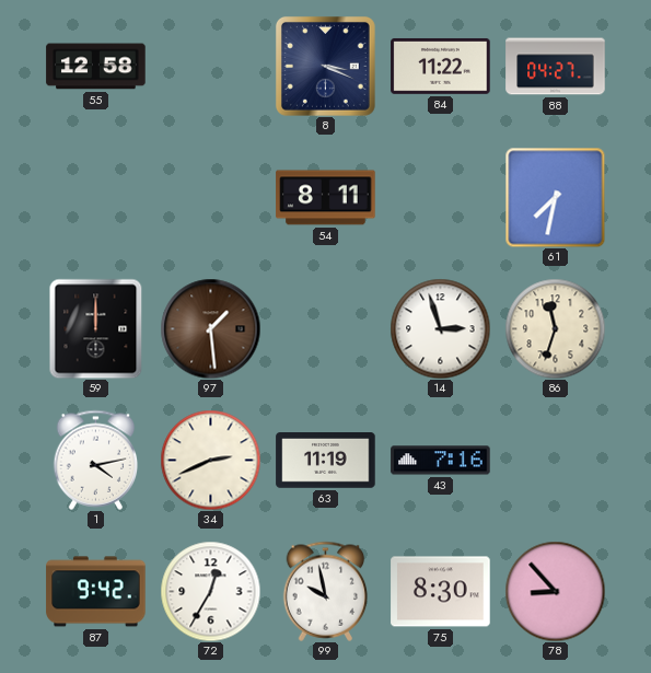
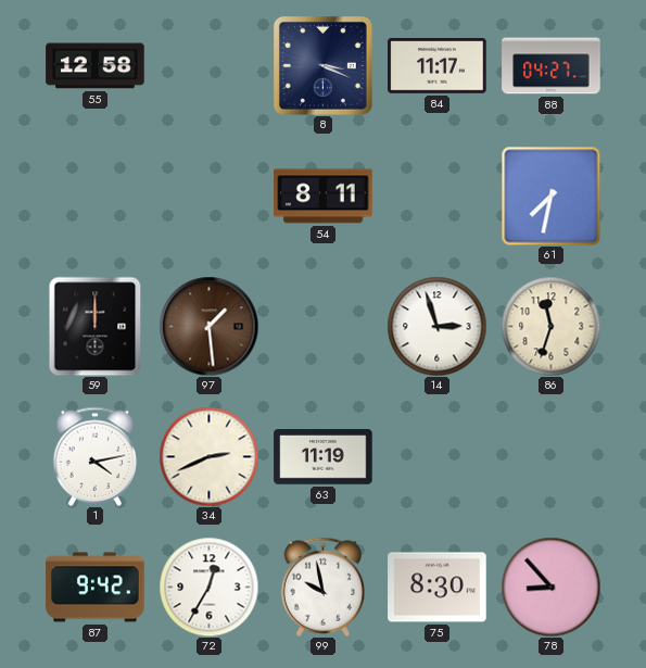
84: 11:22 -> 11:17 (438, 65)
43: 7:16 -> none (441, 461)
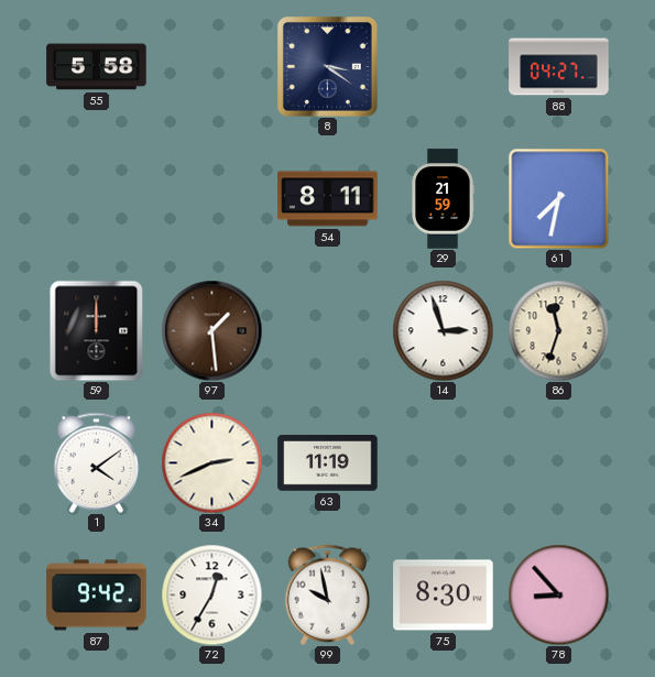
55: 12:58 -> 5:58 (97, 67)
8: 3:19 -> 3:21 (327, 66)
84: 11:17 -> none (438, 65)
29: none -> 21:59 (444, 199)
1: 4:13 -> 4:09 (97, 462)
